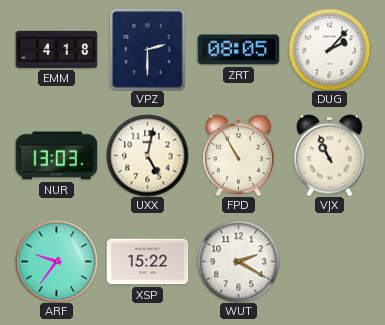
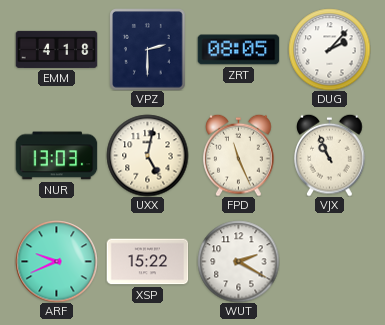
FPD: 10:55 -> 11:26 (239, 155)
ARF: 9:36 -> 9:41 (56, 261)
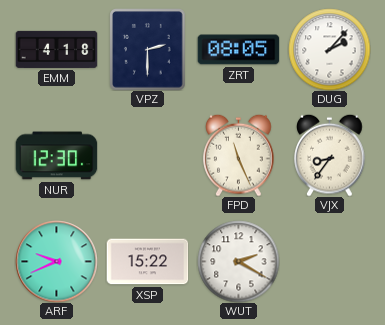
NUR: 13:03 -> 12:30 (56, 156)
UXX: 5:02 -> none (147, 155)
VJX: 10:56 -> 8:36 (330, 155)
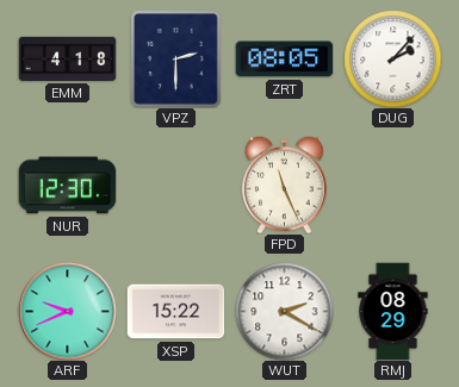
VJX: 8:36 -> none (330, 155)
RMJ: none -> 08:29 (393, 311)
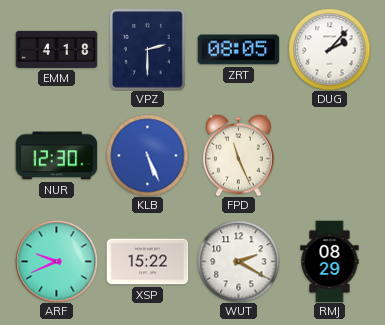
KLB: none -> 5:26 (147, 155)
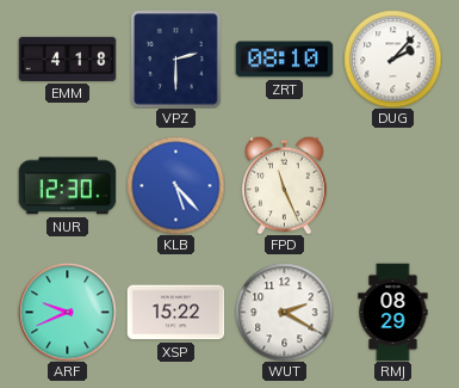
ZRT: 08:05 -> 08:10 (284, 60)
KLB: 5:26 -> 5:23 (175, 185)
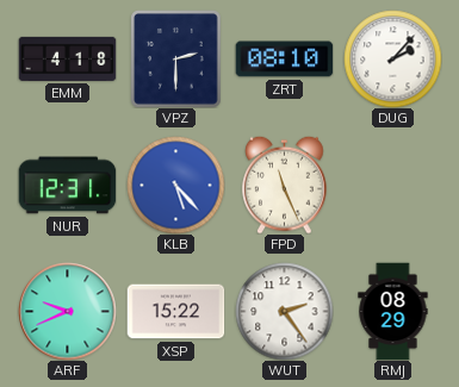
NUR: 12:30 -> 12:31 (67, 186)
WUT: 2:20 -> 2:24 (284, 311)
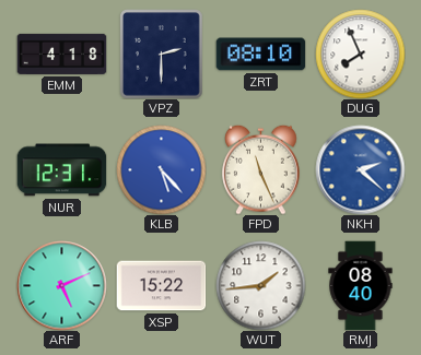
DUG: 2:07 -> 7:56 (360, 54)
NKH: none -> 2:22 (360, 169)
ARF: 9:41 -> 5:11 (61, 285)
WUT: 2:24 -> 1:44 (260, 285)
RMJ: 08:29 -> 08:40 (361, 285)
